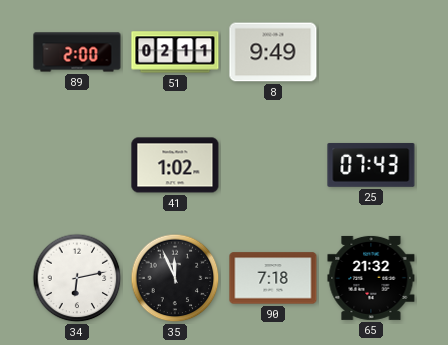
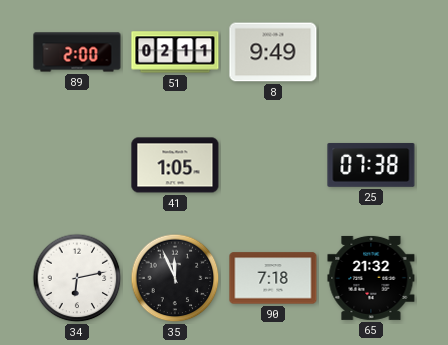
41: 1:02 -> 1:05 (175, 165)
25: 07:43 -> 07:38 (371, 165)
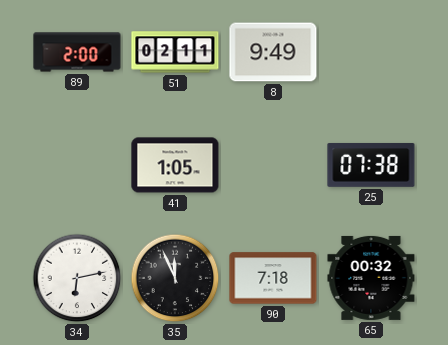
65: 21:32 -> 00:32 (371, 278)
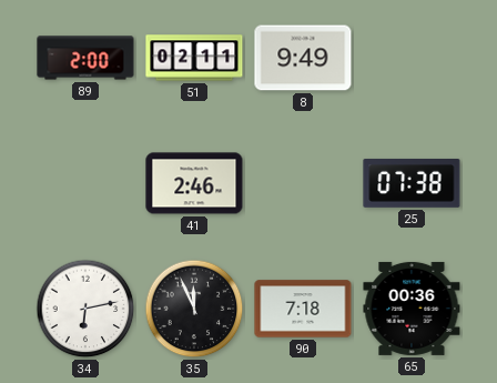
41: 1:05 -> 2:46 (194, 183)
65: 00:32 -> 00:36 (412, 309)
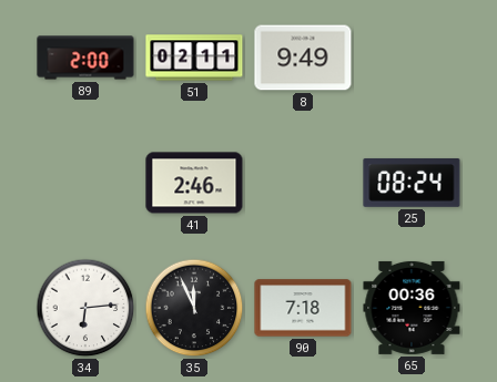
25: 07:38 -> 08:24 (412, 183)
34: 6:13 -> 6:14 (85, 308)
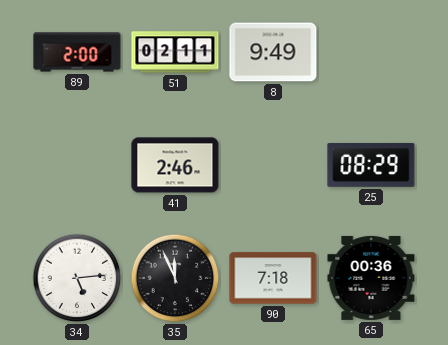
25: 08:24 -> 08:29 (371, 165)
34: 6:14 -> 5:14 (77, 278)
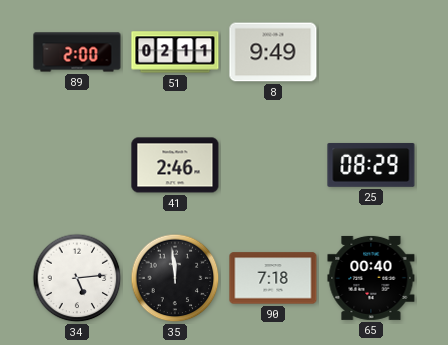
35: 11:56 -> 11:59 (175, 278)
65: 00:36 -> 00:40 (371, 278)
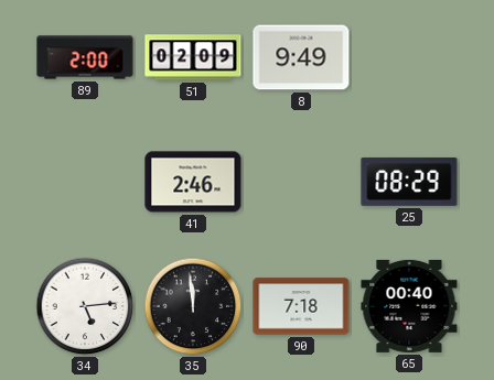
51: 02:11 -> 02:09 (193, 57)
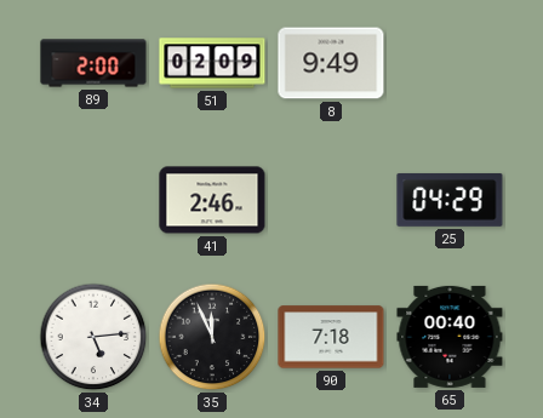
25: 08:29 -> 04:29 (450, 200)
35: 11:59 -> 11:56 (212, 337)
